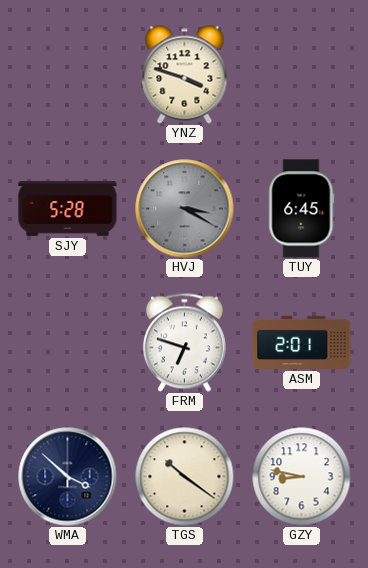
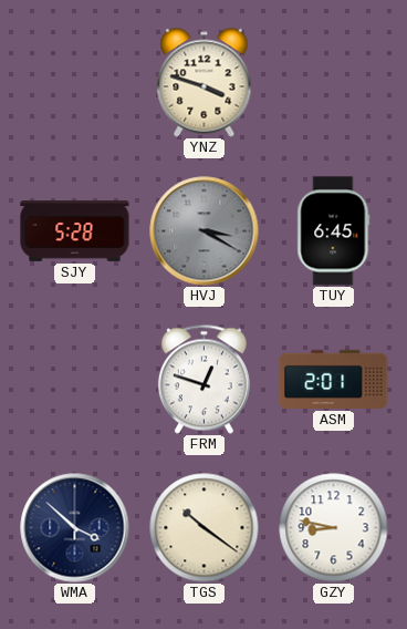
FRM: 6:48 -> 12:48 (203, 379)
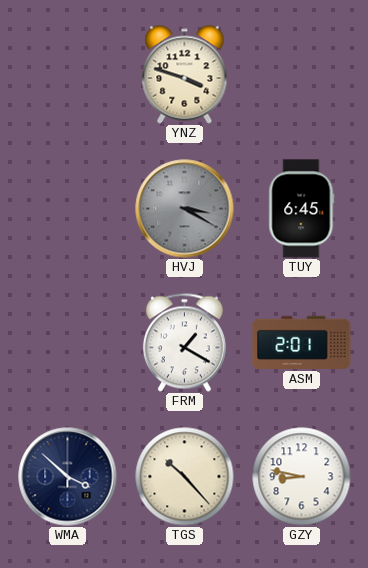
SJY: 5:28 -> none (75, 231)
FRM: 12:48 -> 1:20 (184, 342)
TGS: 10:21 -> 10:23 (185, 477)
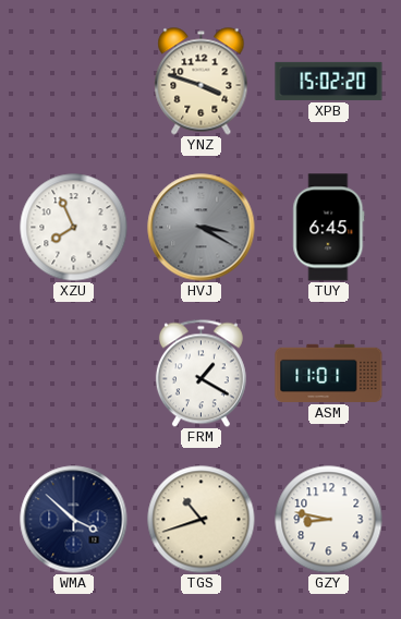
XPB: none -> 15:02 (329, 81)
XZU: none -> 7:56 (74, 228)
ASM: 2:01 -> 11:01 (329, 373)
TGS: 10:23 -> 10:42 (202, 520)
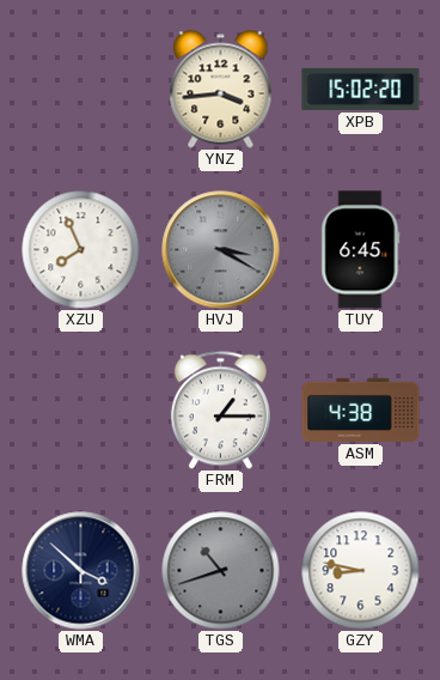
YNZ: 3:48 -> 3:44 (221, 90)
FRM: 1:20 -> 1:15 (220, 409)
ASM: 11:01 -> 4:38 (361, 409)
TGS dial: cream -> grey (221, 571)
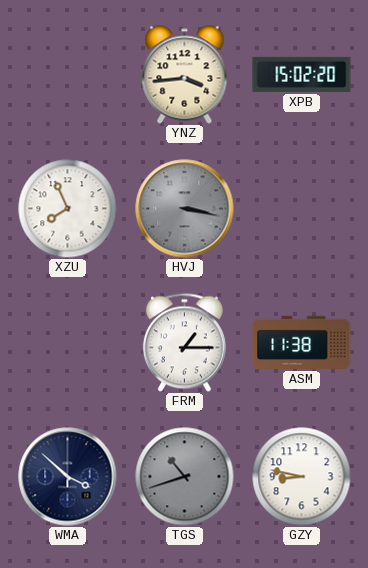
HVJ: 3:20 -> 3:17 (185, 209)
TUY: 6:45 -> none (361, 250)
ASM: 4:38 -> 11:38 (302, 342)
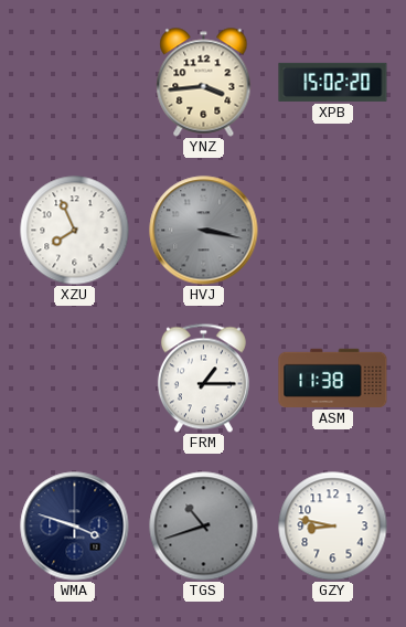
WMA: 3:52 -> 3:48 (75, 527)
